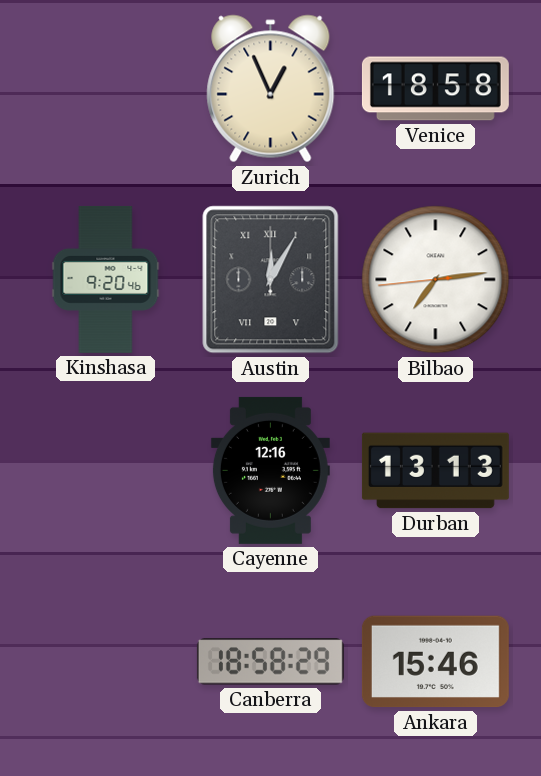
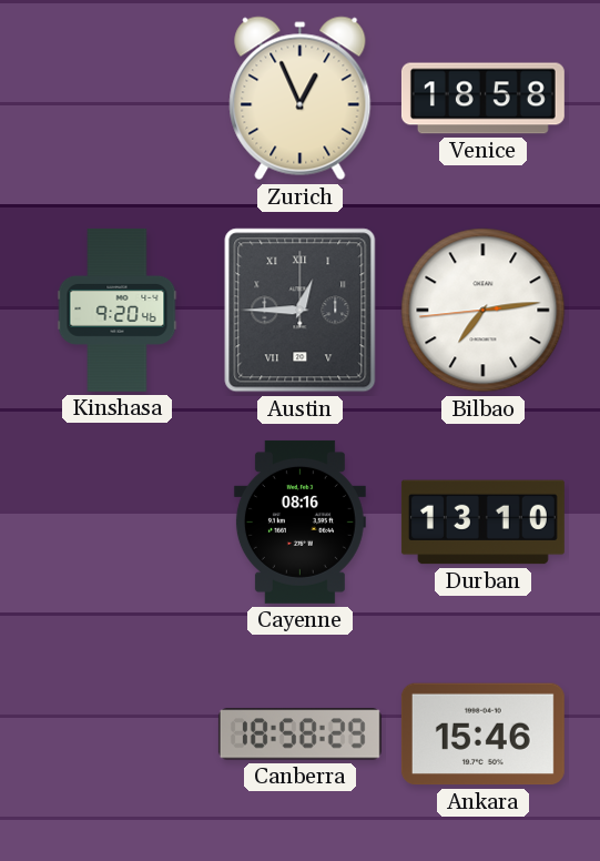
Austin: 12:05 -> 12:45 (301, 311)
Cayenne: 12:16 -> 08:16 (299, 521)
Durban: 13:13 -> 13:10 (482, 523)
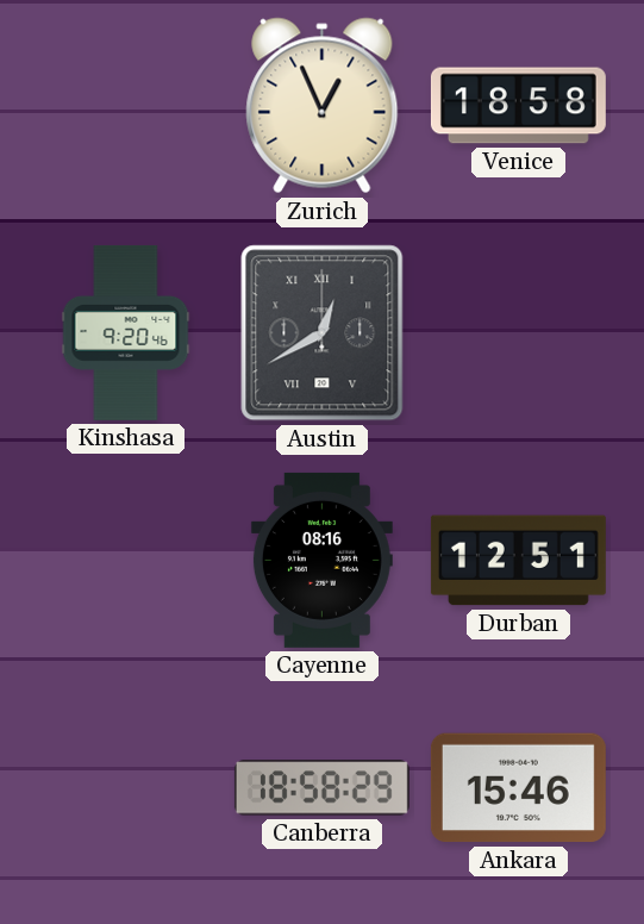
Austin: 12:45 -> 12:40 (323, 333)
Bilbao: 7:13 -> none (484, 311)
Durban: 13:10 -> 12:51 (518, 561)
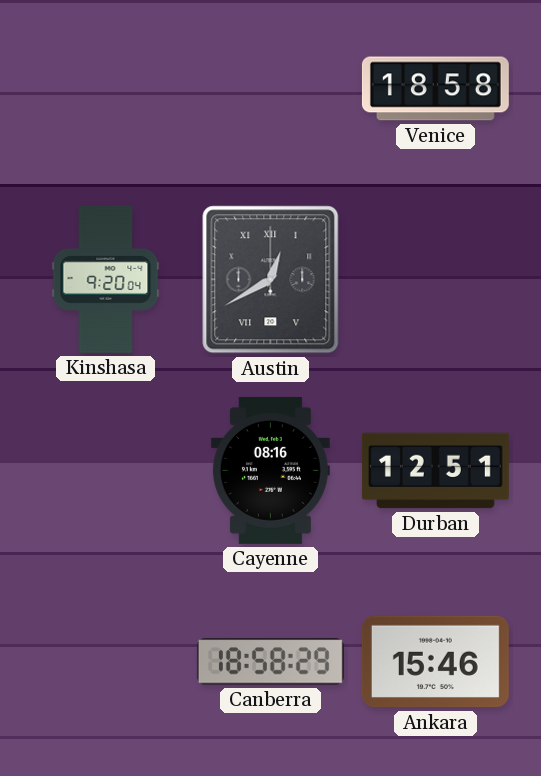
Zurich: 12:56 -> none (323, 106)
Kinshasa: 9:20:46 -> 9:20:04 (106, 279)
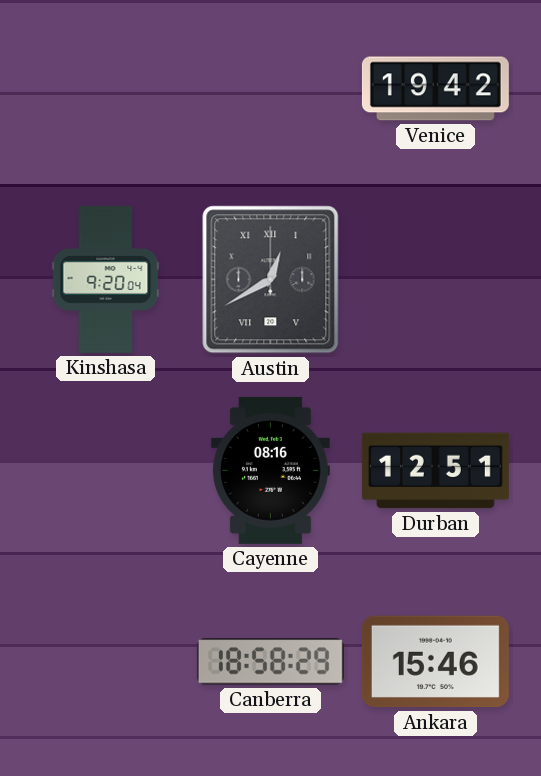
Venice: 18:58 -> 19:42 (435, 89)
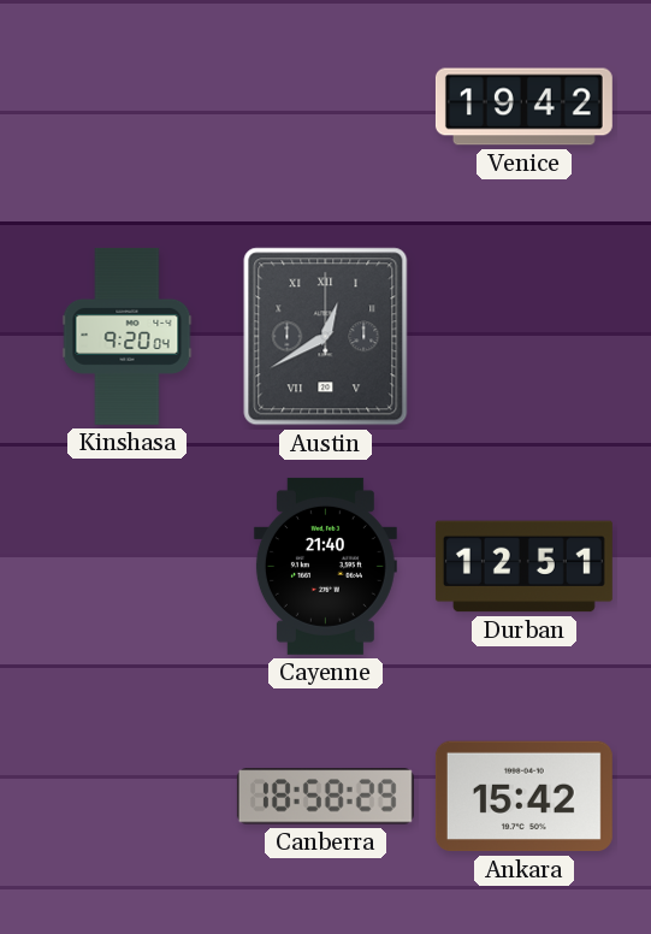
Cayenne: 08:16 -> 21:40 (325, 566)
Ankara: 15:46 -> 15:42 (523, 797)
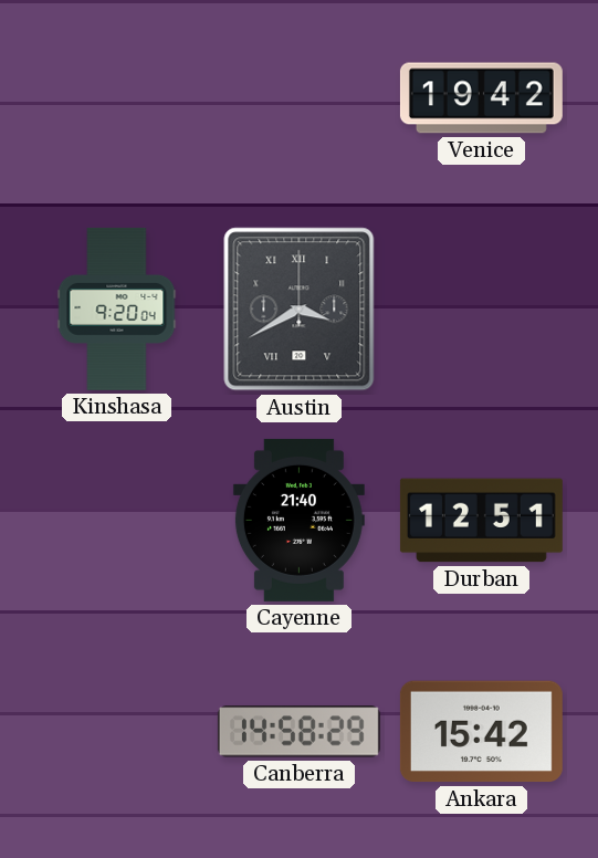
Austin: 12:40 -> 3:40 (300, 310)
Canberra: 18:58 -> 14:58 (298, 732)
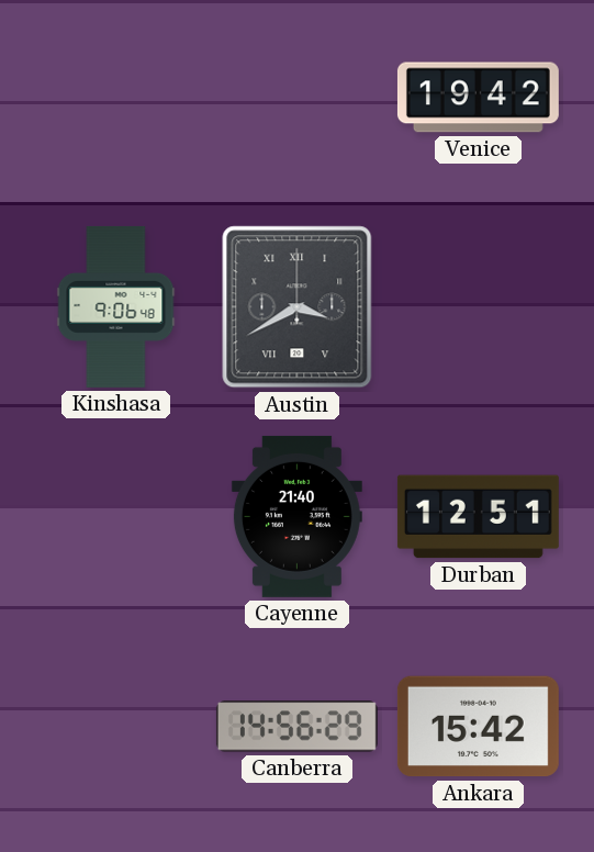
Kinshasa: 9:20 -> 9:06 (116, 306)
Canberra: 14:58 -> 14:56 (296, 727)
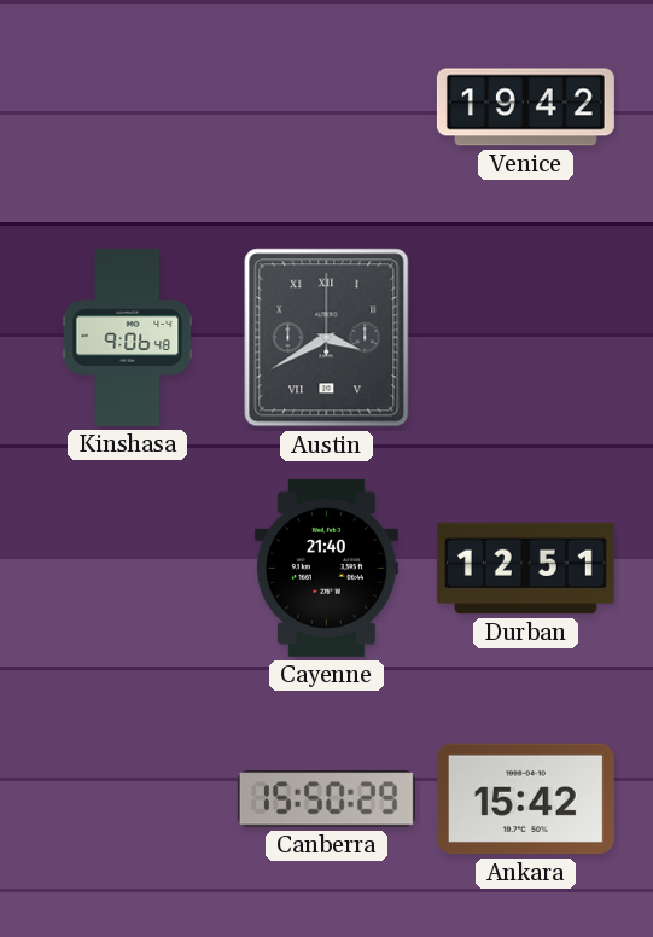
Canberra: 14:56 -> 15:50 (326, 799)
